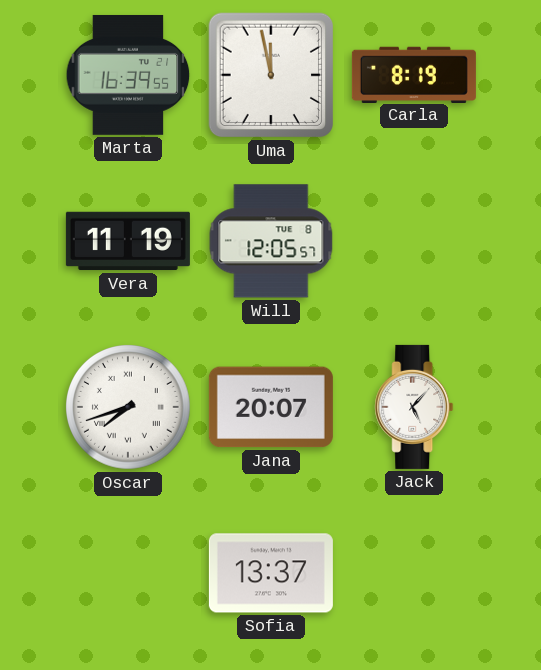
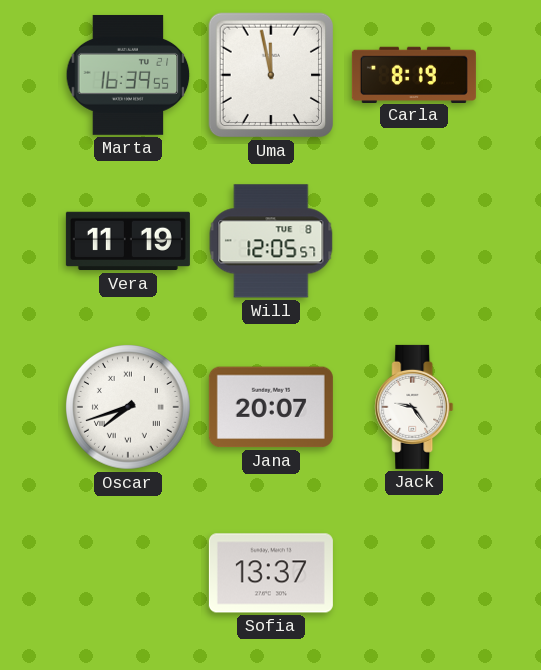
Jack: 5:07 -> 9:24 (414, 407)
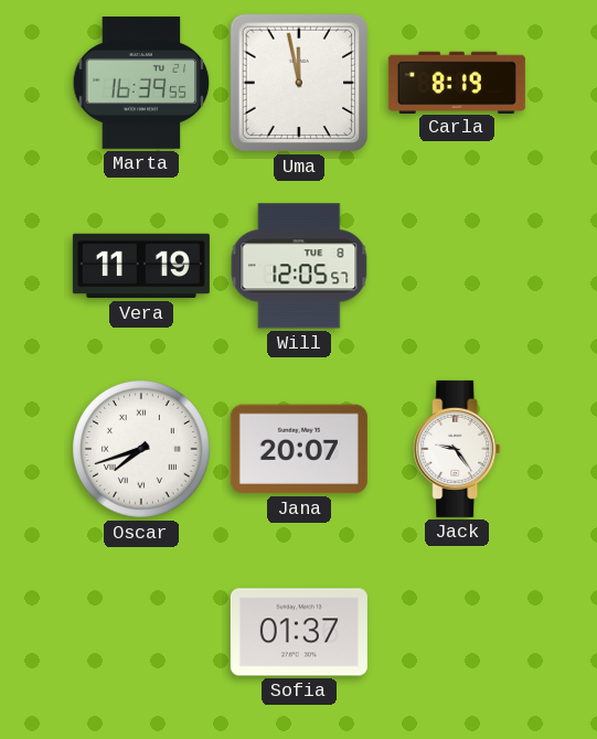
Sofia: 13:37 -> 01:37 (299, 632)
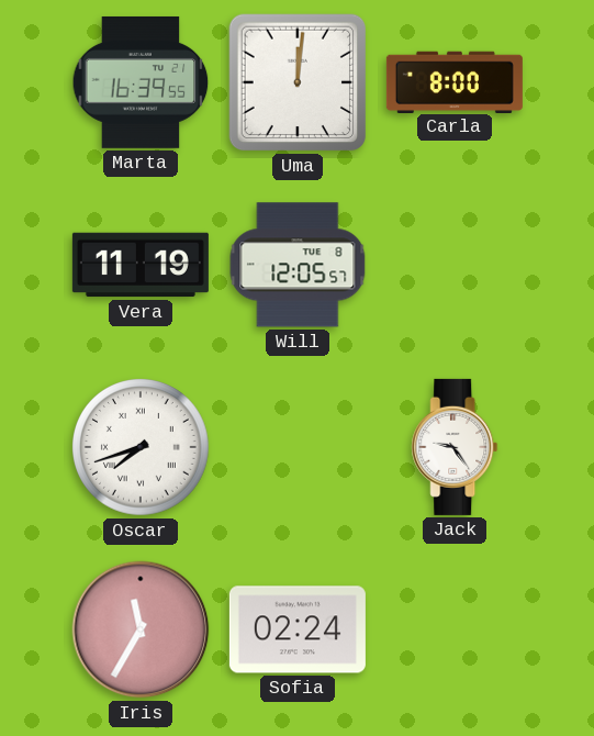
Uma: 11:58 -> 12:01 (298, 82)
Carla: 8:19 -> 8:00 (455, 81)
Jana: 20:07 -> none (299, 449)
Iris: none -> 11:35 (141, 629)
Sofia: 01:37 -> 02:24 (298, 629)
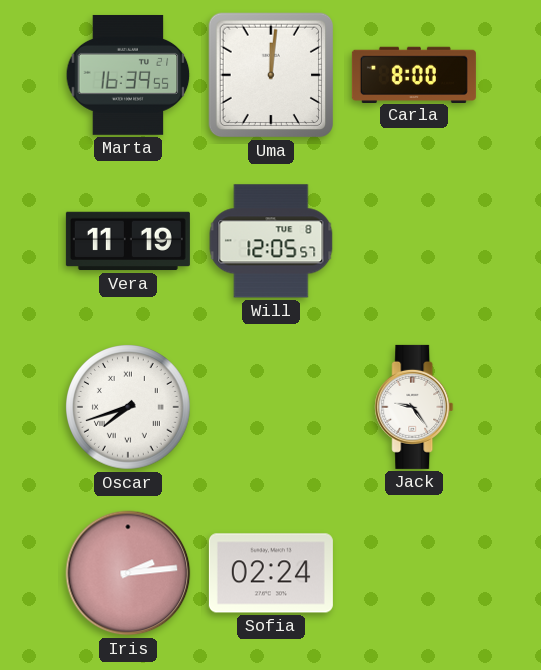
Iris: 11:35 -> 2:14 (128, 573)
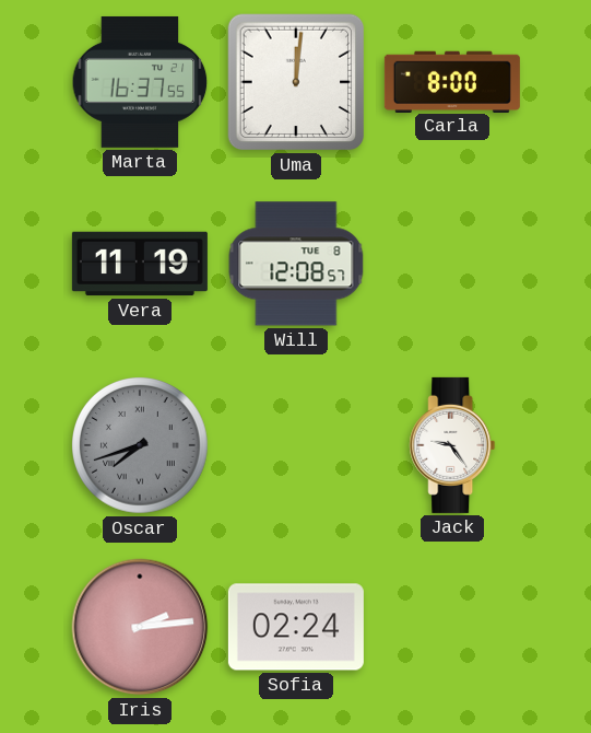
Marta: 16:39 -> 16:37 (140, 82)
Will: 12:05 -> 12:08 (296, 264)
Oscar dial: white -> grey (141, 446)
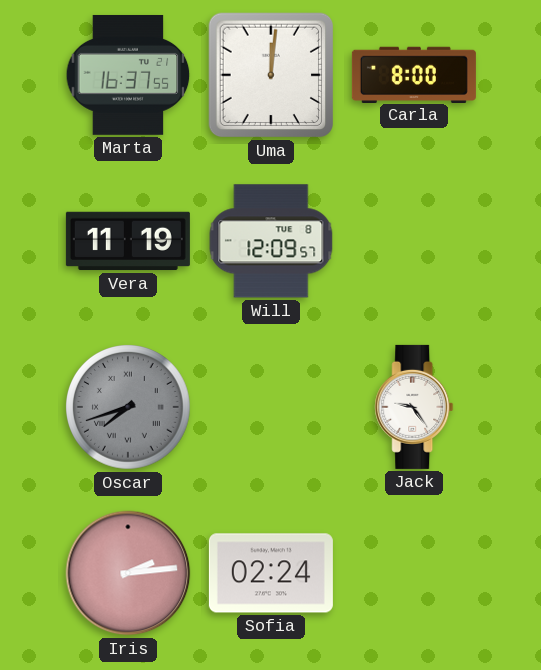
Will: 12:08 -> 12:09 (271, 241)
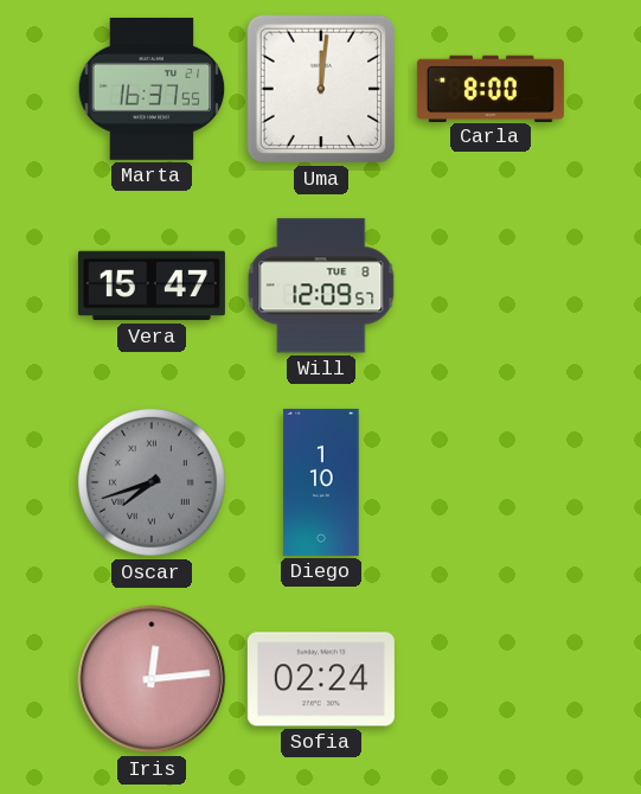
Vera: 11:19 -> 15:47 (152, 286)
Diego: none -> 1:10 (321, 482)
Jack: 9:24 -> none (414, 407)
Iris: 2:14 -> 12:14 (152, 679)
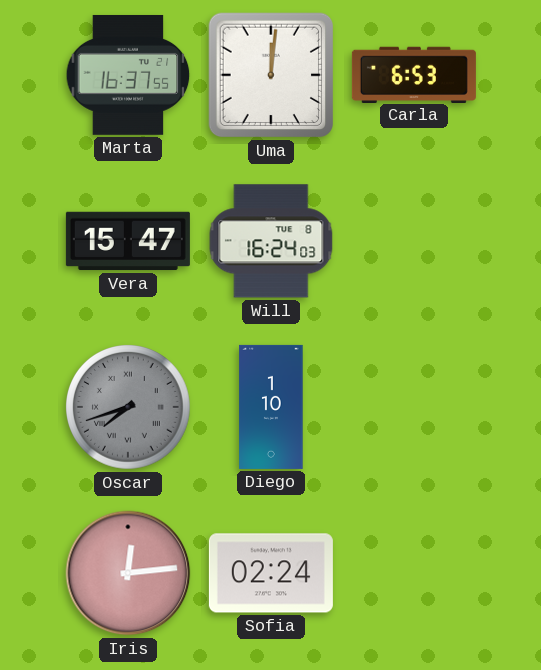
Carla: 8:00 -> 6:53 (414, 74)
Will: 12:09 -> 16:24 (271, 241)
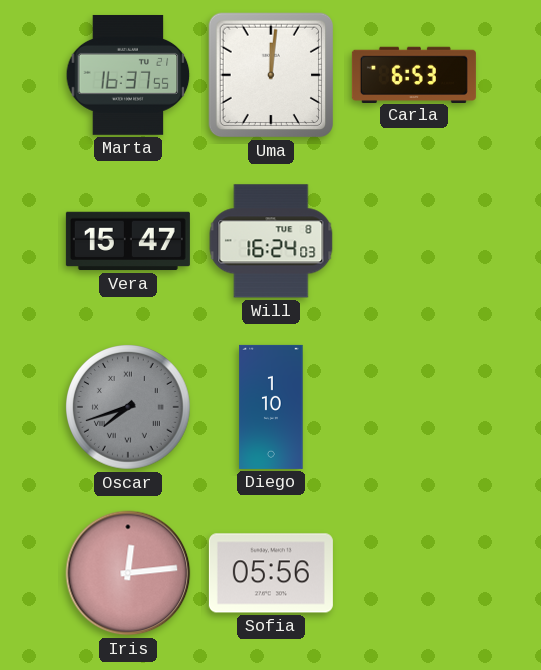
Sofia: 02:24 -> 05:56 (271, 573)
